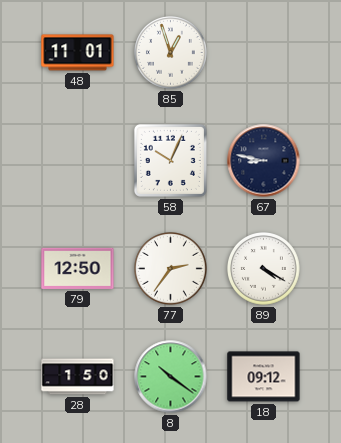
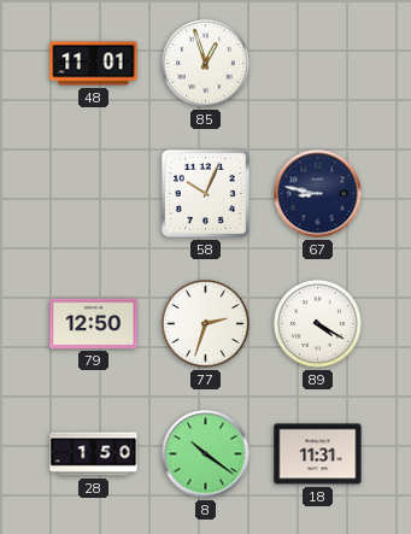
77: 2:36 -> 2:33 (206, 324)
18: 09:12 -> 11:31 (318, 454)
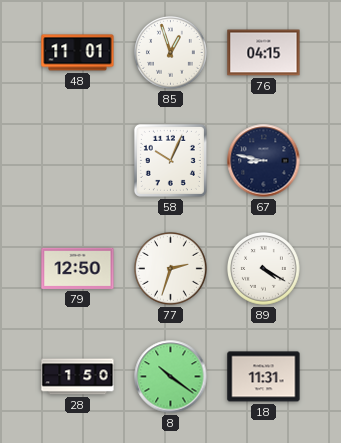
76: none -> 04:15 (264, 53)
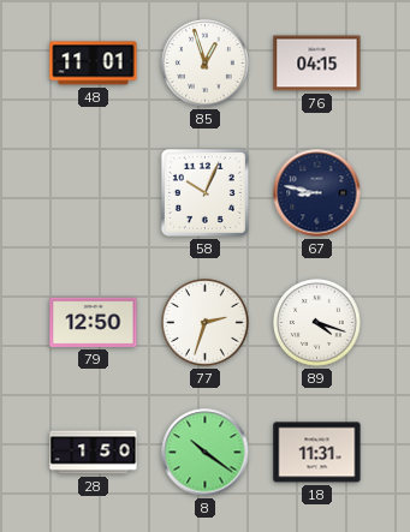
89: 4:20 -> 4:18 (317, 323)
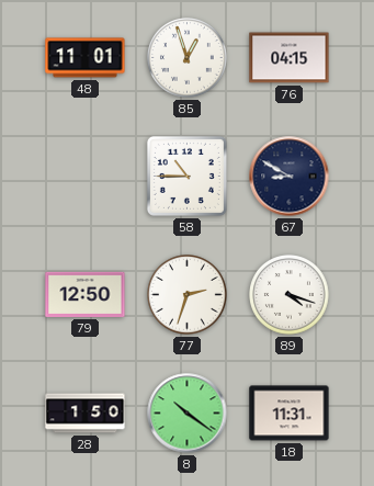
58: 10:04 -> 10:45 (186, 176)
67: 8:47 -> 8:50 (290, 177)
